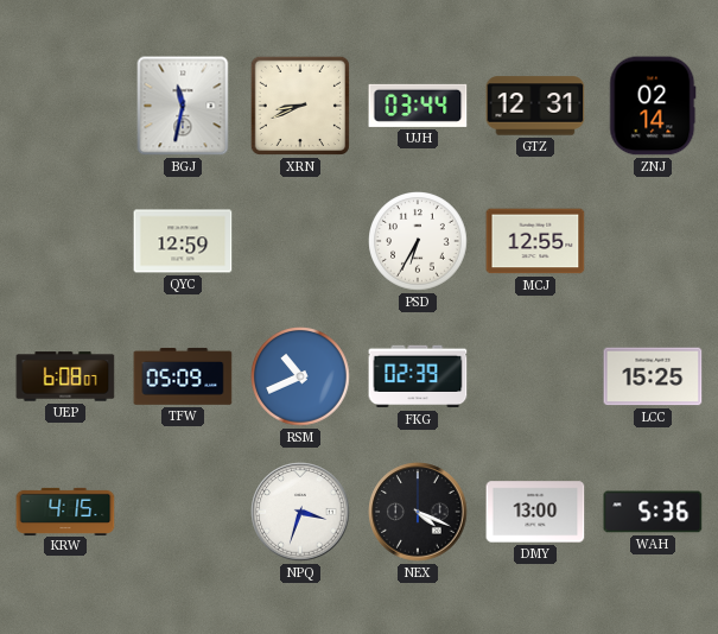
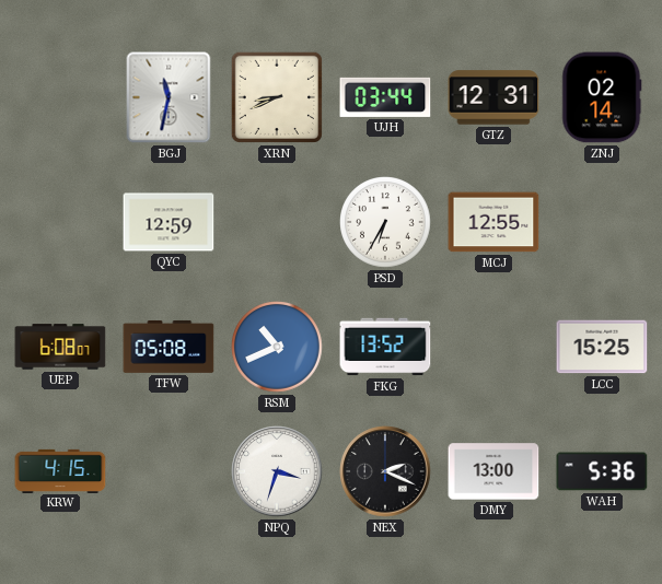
TFW: 05:09 -> 05:08 (169, 347)
FKG: 02:39 -> 13:52 (385, 347)
NEX: 4:19 -> 2:19 (385, 471)
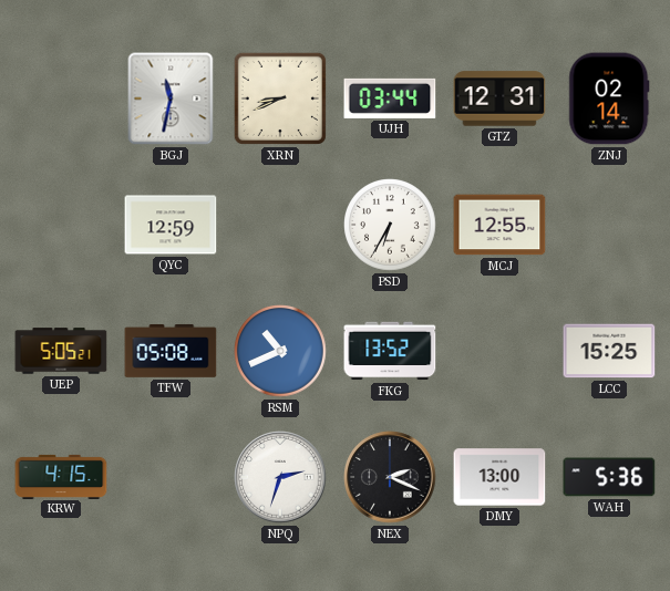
UEP: 6:08 -> 5:05 (61, 351)
NPQ: 3:33 -> 2:33 (280, 477)
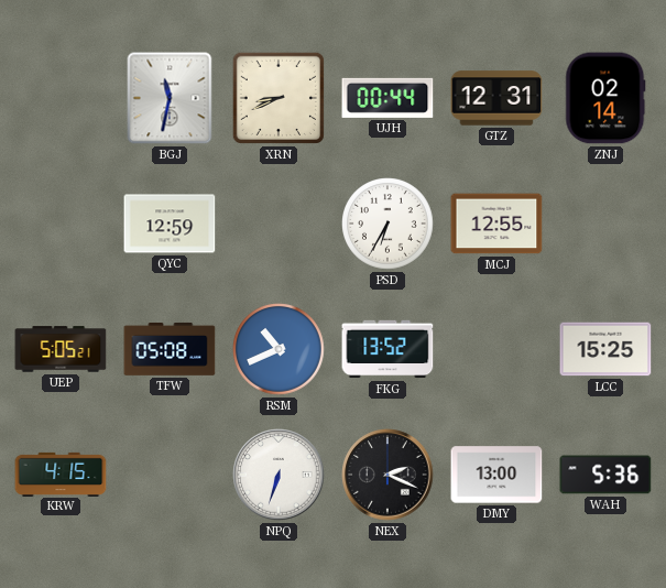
UJH: 03:44 -> 00:44 (387, 98)
NPQ: 2:33 -> 6:33 (279, 475)
